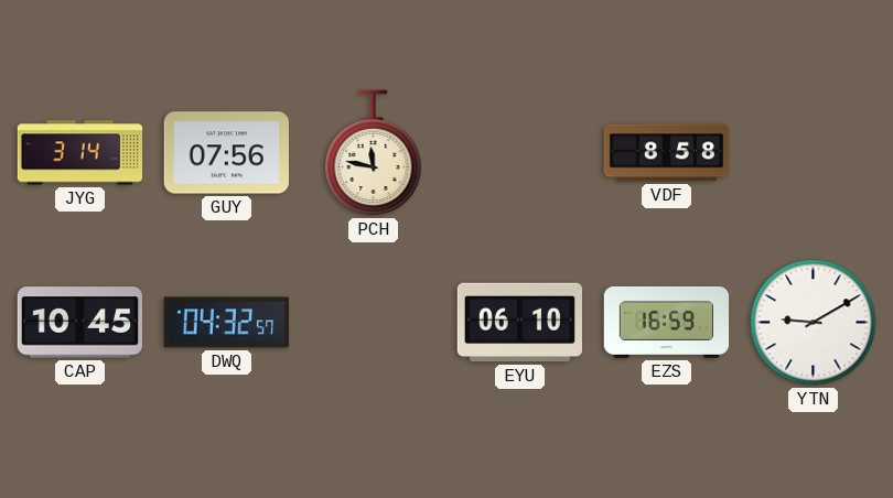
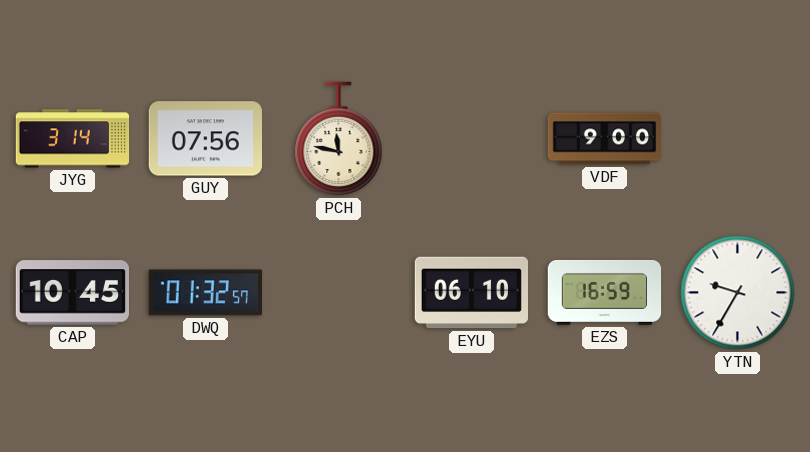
VDF: 8:58 -> 9:00 (605, 139)
DWQ: 04:32 -> 01:32 (205, 293)
YTN: 9:10 -> 9:35 (738, 293)
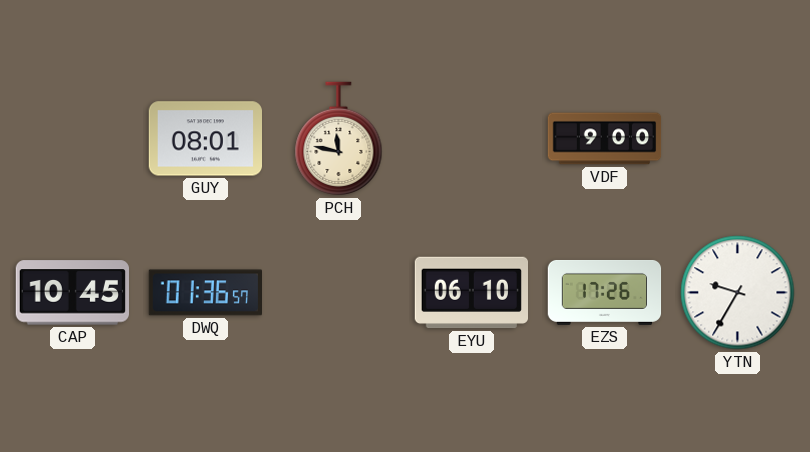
JYG: 3:14 -> none (73, 139)
GUY: 07:56 -> 08:01 (205, 139)
DWQ: 01:32 -> 01:36 (205, 293)
EZS: 16:59 -> 17:26 (605, 292)
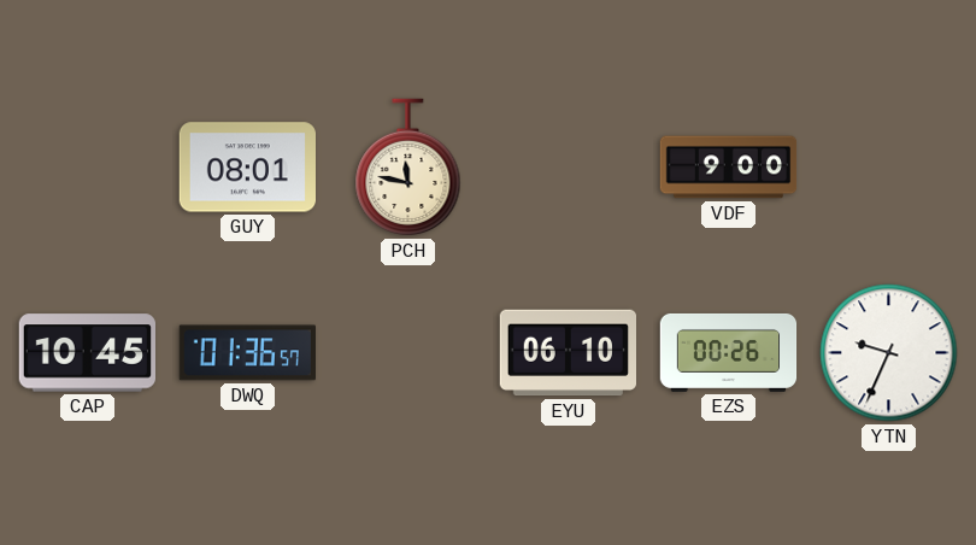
EZS: 17:26 -> 00:26 (729, 352)
YTN: 9:35 -> 9:34 (889, 353)
